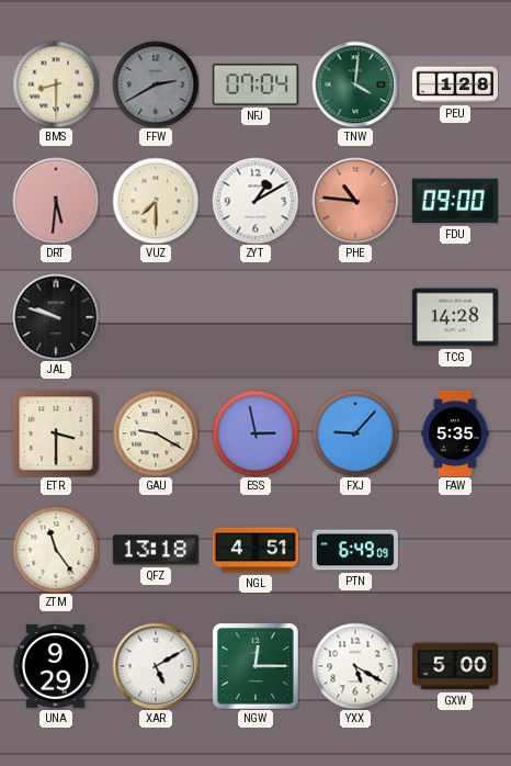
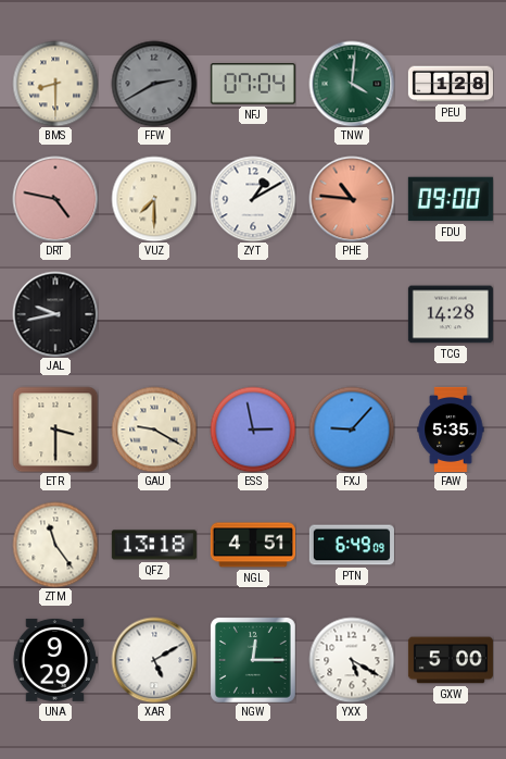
DRT: 5:31 -> 4:47 (55, 199)
JAL: 9:48 -> 9:43 (55, 314)
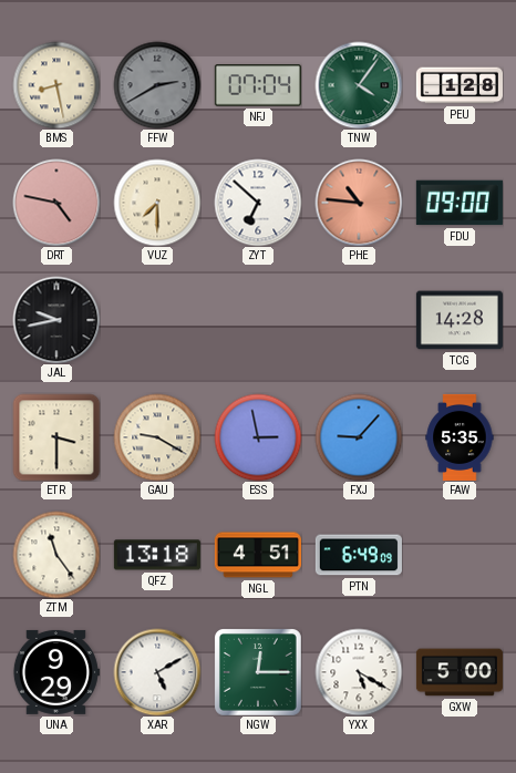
BMS: 8:30 -> 8:28 (56, 85)
TNW: 4:01 -> 4:06 (359, 85)
ZYT: 1:10 -> 6:52 (258, 203)
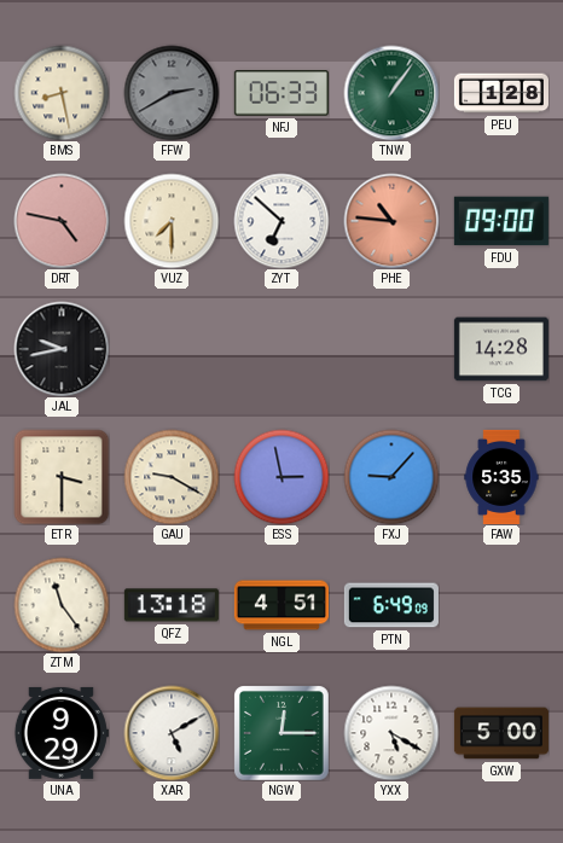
NFJ: 07:04 -> 06:33 (281, 93)
TNW: 4:06 -> 1:06 (391, 93)
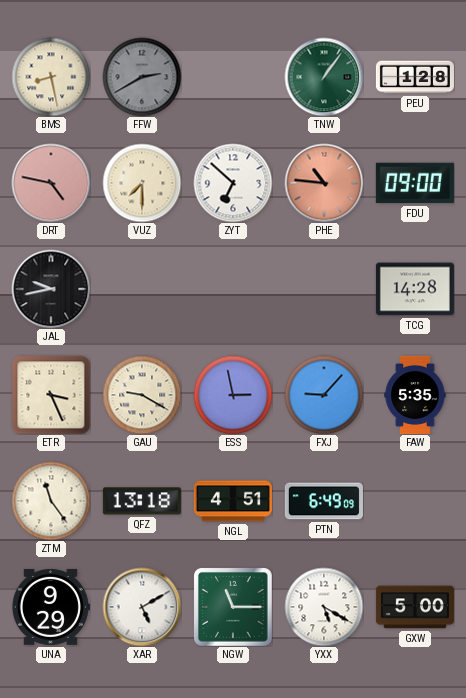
NFJ: 06:33 -> none (281, 93)
ETR: 3:30 -> 3:26 (51, 395)
NGW: 12:15 -> 11:15 (233, 607)
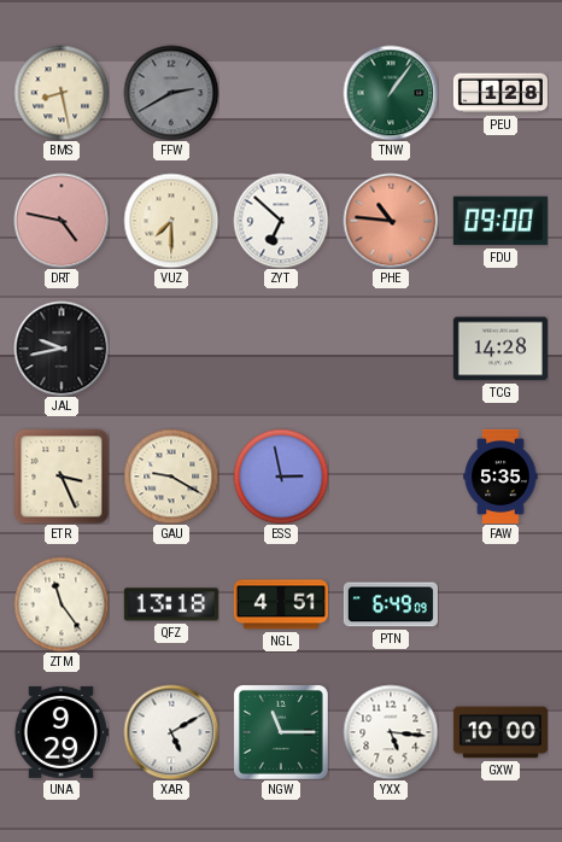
FXJ: 9:07 -> none (324, 395)
YXX: 5:20 -> 5:16 (391, 732)
GXW: 5:00 -> 10:00 (500, 732)
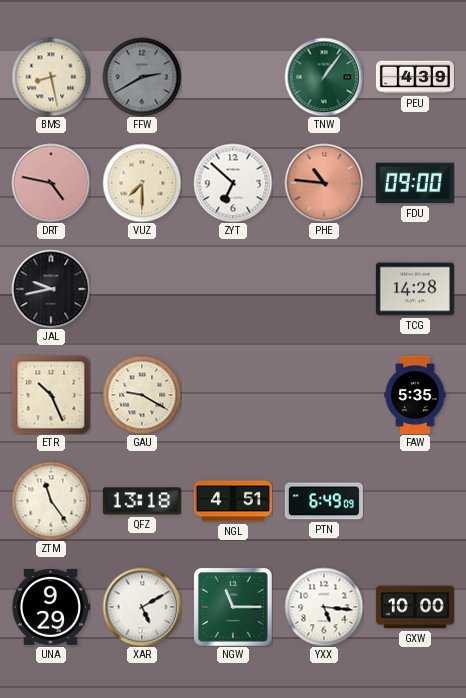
PEU: 1:28 -> 4:39 (415, 77)
ETR: 3:26 -> 10:26 (51, 395)
ESS: 2:58 -> none (281, 476)
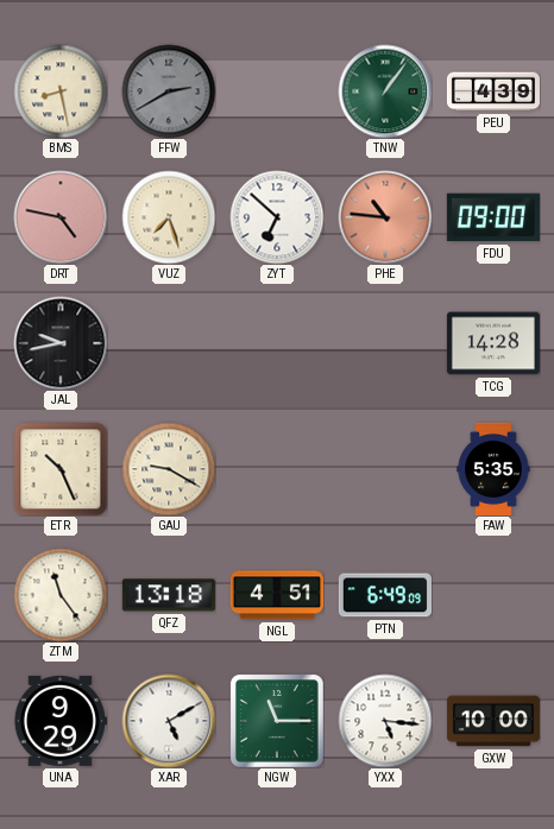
VUZ: 7:30 -> 7:27 (169, 217)
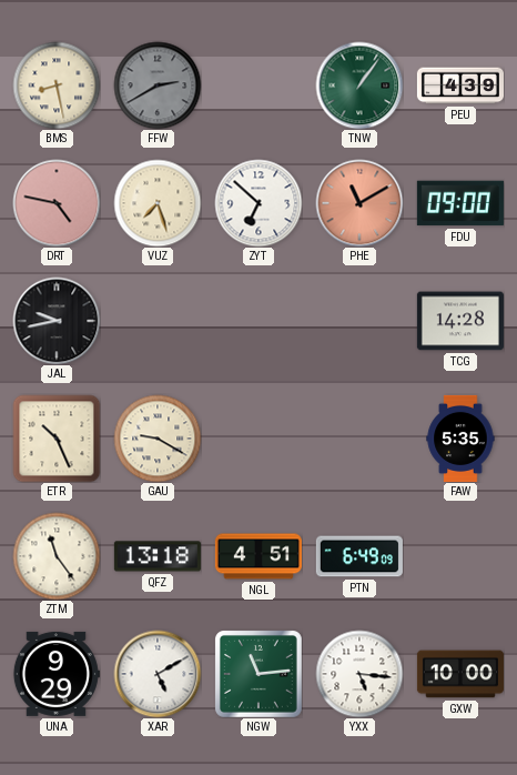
PHE: 10:46 -> 11:10 (359, 203)
NGW: 11:15 -> 11:14 (258, 674)
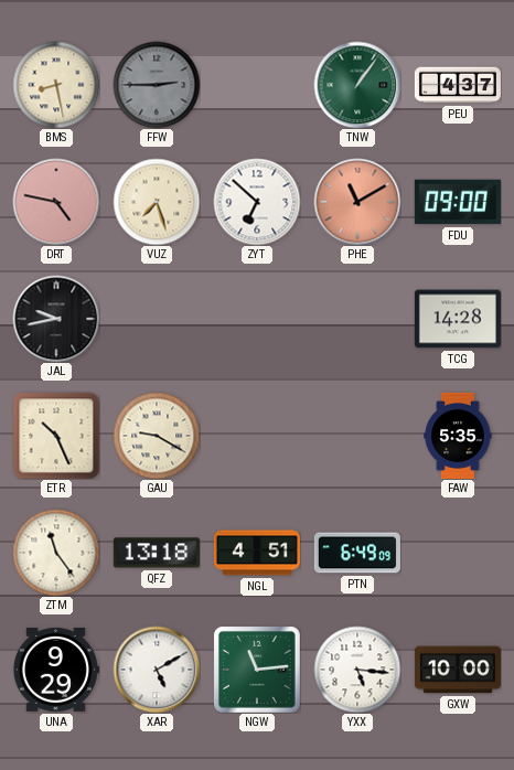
FFW: 2:40 -> 2:45 (157, 85)
PEU: 4:39 -> 4:37 (458, 85)
